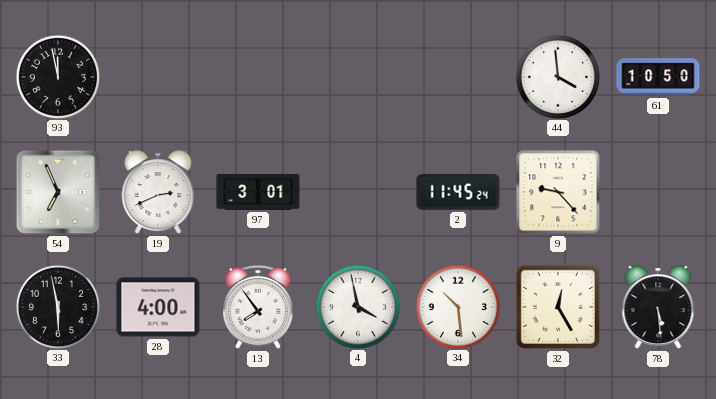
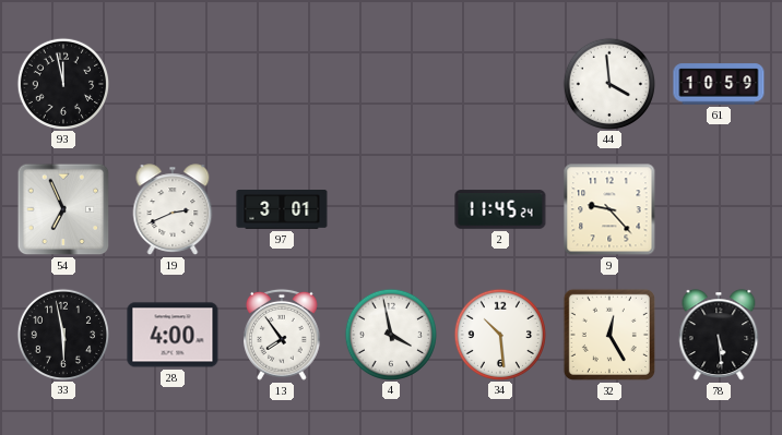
61: 10:50 -> 10:59 (719, 84)
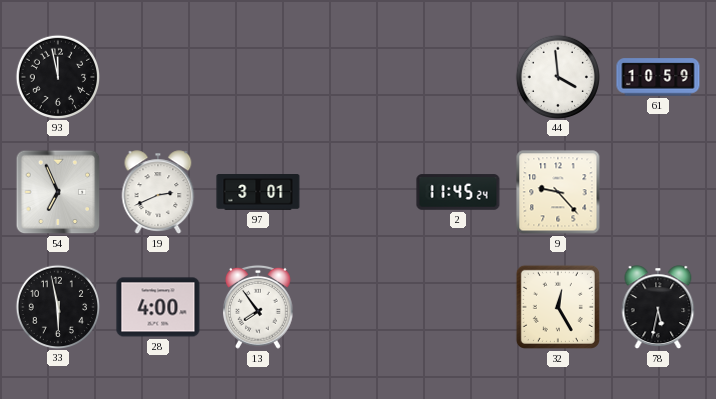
4: 3:58 -> none (390, 334)
34: 10:29 -> none (499, 334)
78: 5:29 -> 5:32 (658, 307)
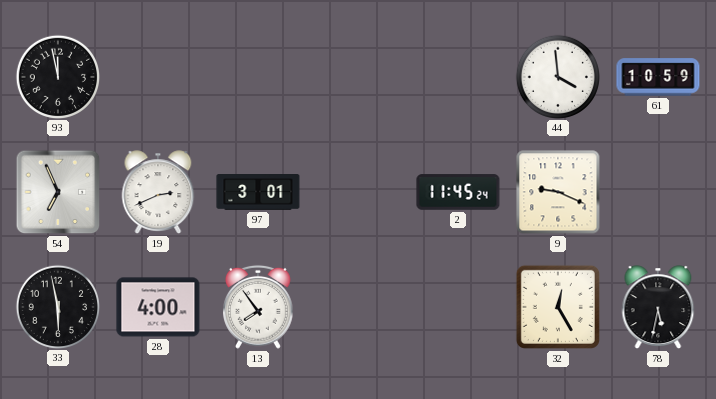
9: 9:23 -> 9:19 (558, 192)
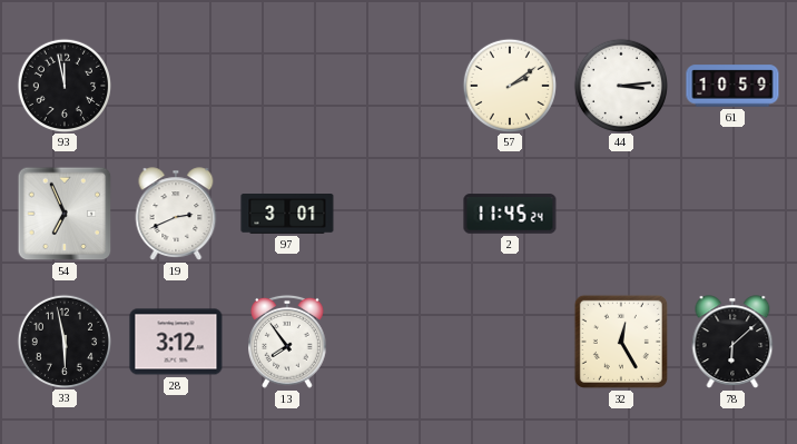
57: none -> 2:09 (509, 85)
44: 3:59 -> 3:14 (620, 85)
9: 9:19 -> none (558, 192)
28: 4:00 -> 3:12 (176, 342)
78: 5:32 -> 6:08 (732, 342)
